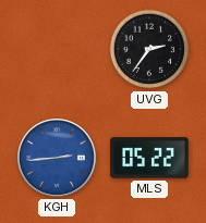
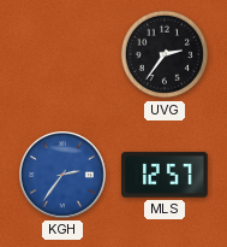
KGH: 2:44 -> 2:36 (64, 176)
MLS: 05:22 -> 12:57 (165, 175)
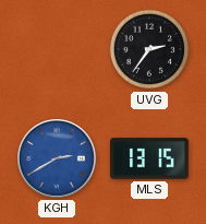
KGH: 2:36 -> 2:40 (58, 160)
MLS: 12:57 -> 13:15 (149, 158)
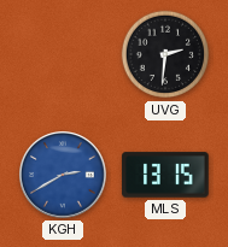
UVG: 2:36 -> 2:31 (165, 54)
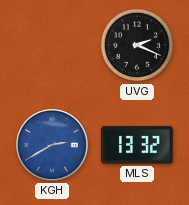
UVG: 2:31 -> 2:19 (137, 45)
MLS: 13:15 -> 13:32 (137, 145)
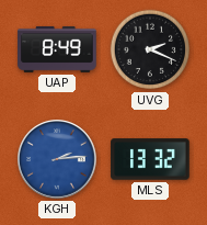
UAP: none -> 8:49 (57, 49)
KGH: 2:40 -> 2:14 (58, 160)
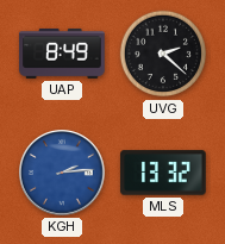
UVG: 2:19 -> 2:22 (163, 54)
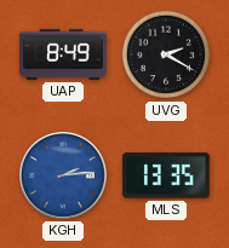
UVG: 2:22 -> 2:20 (166, 54)
MLS: 13:32 -> 13:35 (166, 175)
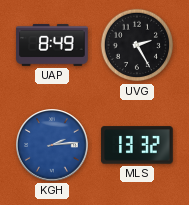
UVG: 2:20 -> 2:25 (137, 45)
MLS: 13:35 -> 13:32 (137, 145)
